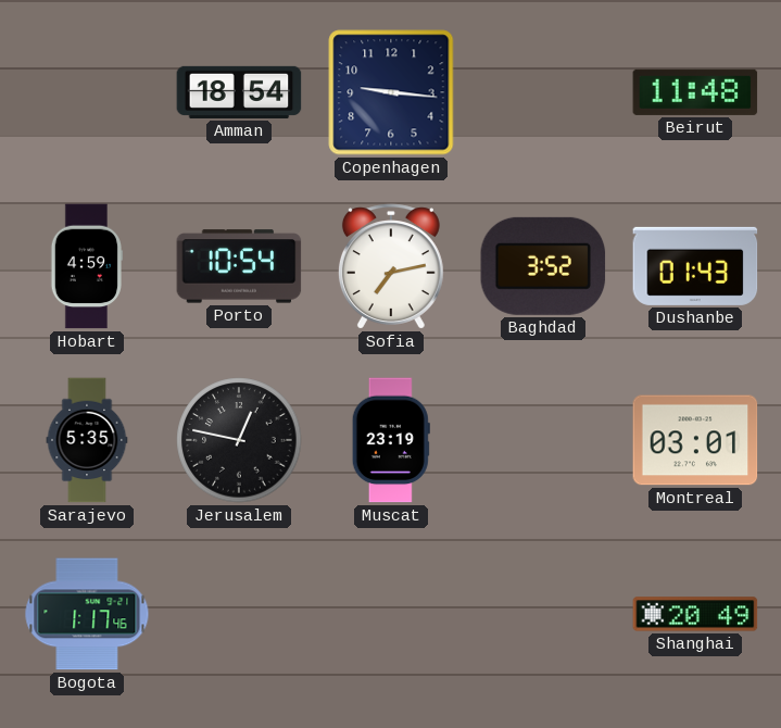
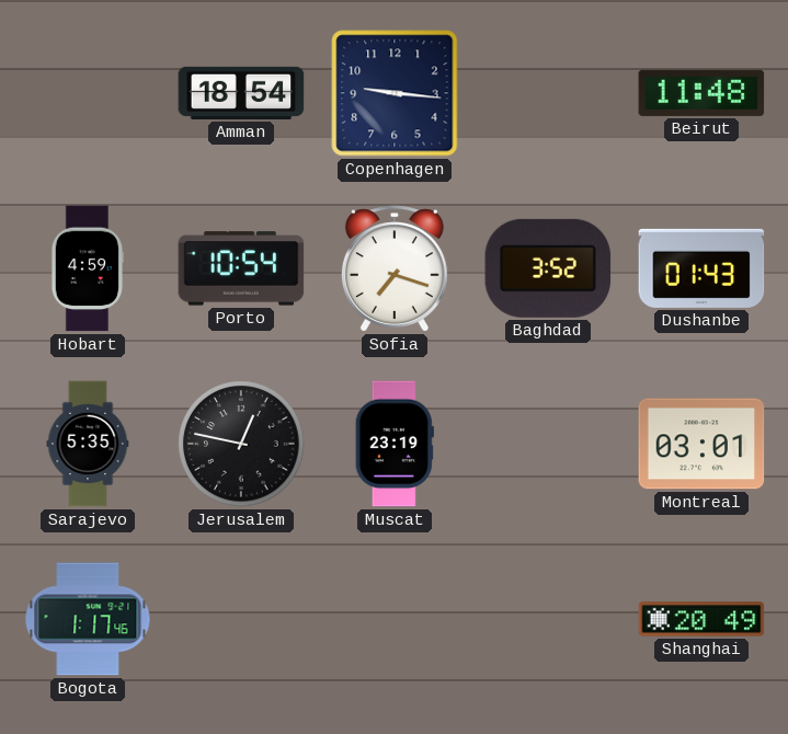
Sofia: 7:13 -> 7:18 (395, 268)
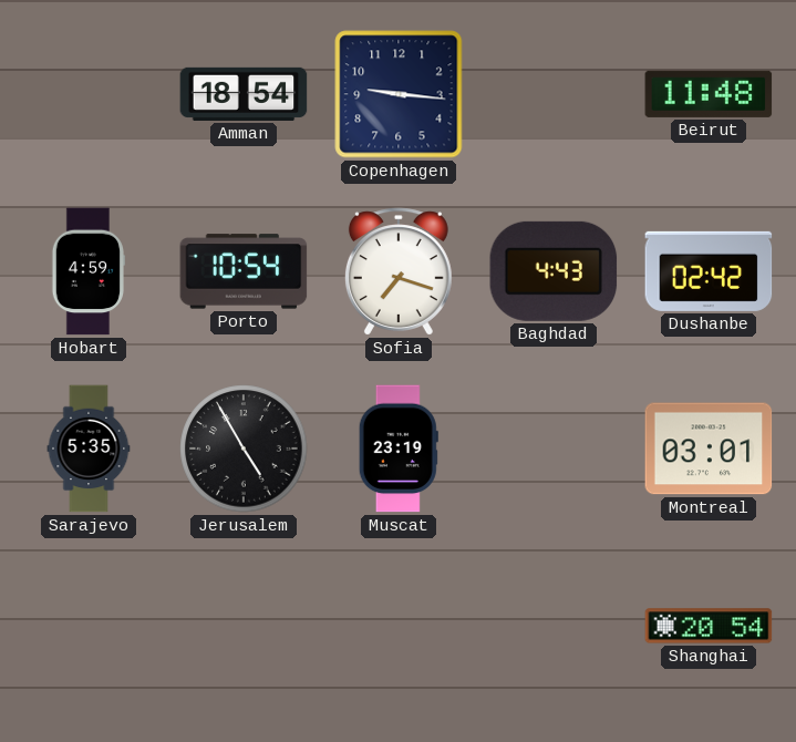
Baghdad: 3:52 -> 4:43 (554, 271)
Dushanbe: 01:43 -> 02:42 (709, 271)
Jerusalem: 12:47 -> 4:55 (244, 449)
Bogota: 1:17 -> none (88, 619)
Shanghai: 20:49 -> 20:54 (709, 626)
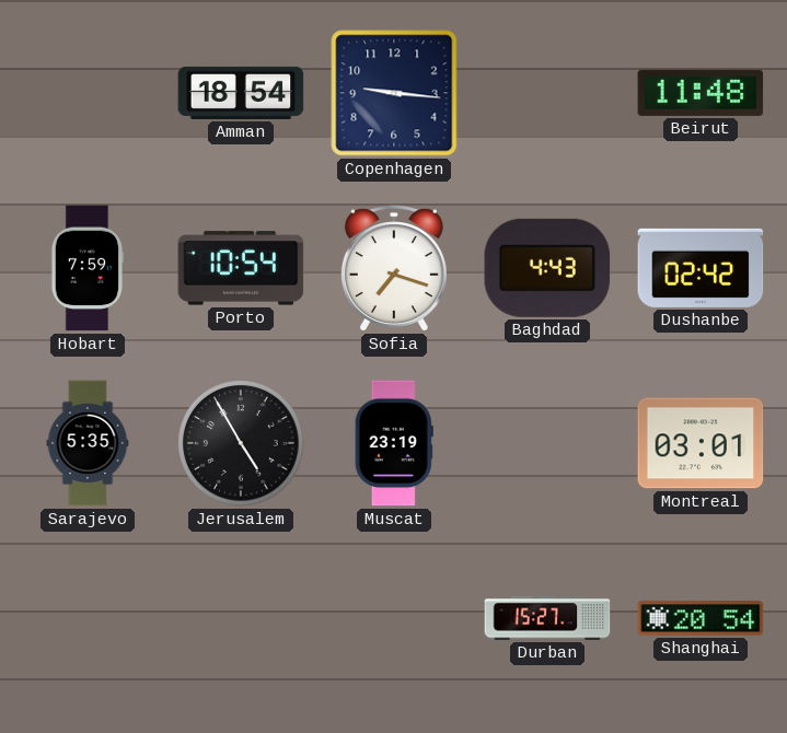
Hobart: 4:59 -> 7:59 (86, 268)
Durban: none -> 15:27 (547, 618)
